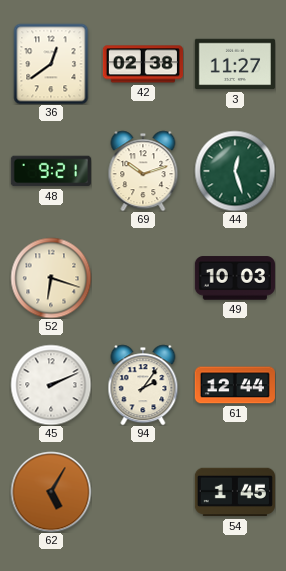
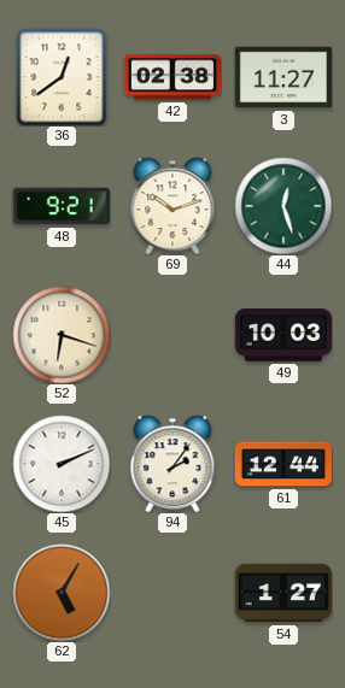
54: 1:45 -> 1:27 (283, 593)
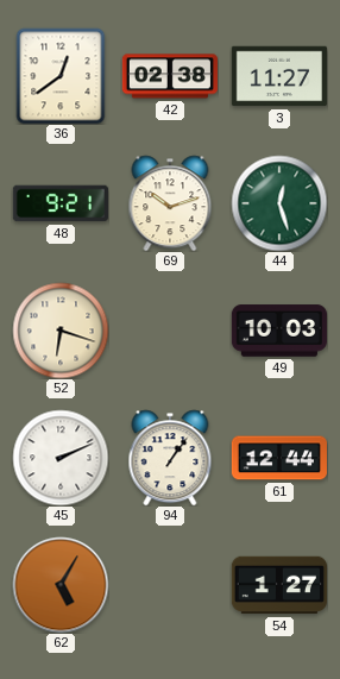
94: 2:06 -> 1:06 (170, 458)
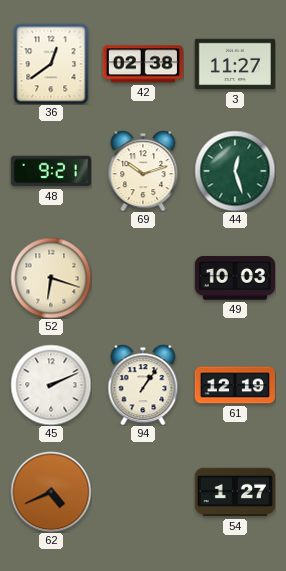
61: 12:44 -> 12:19 (235, 385)
62: 5:05 -> 4:41 (51, 492)
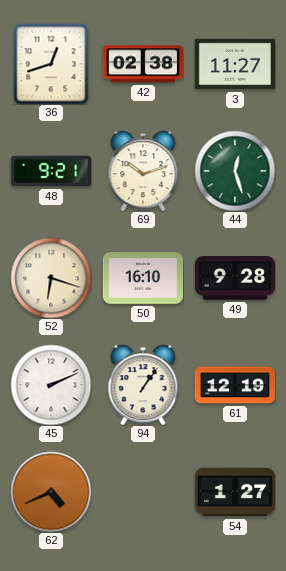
36: 12:39 -> 12:42 (51, 64)
50: none -> 16:10 (143, 279)
49: 10:03 -> 9:28 (235, 278)
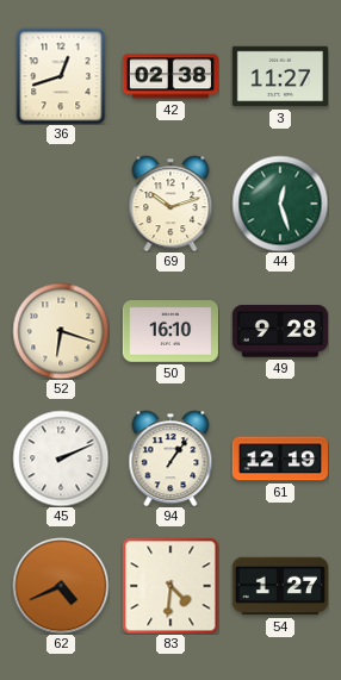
48: 9:21 -> none (51, 171)
83: none -> 4:31 (170, 586)
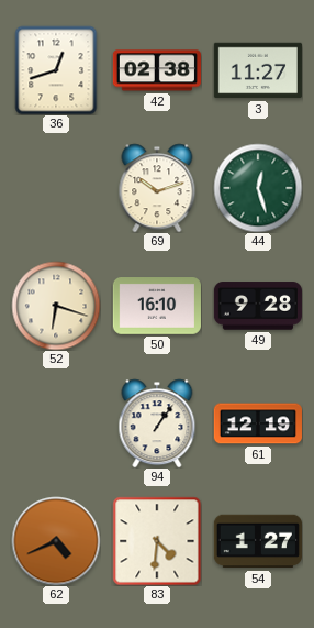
45: 2:11 -> none (61, 458)
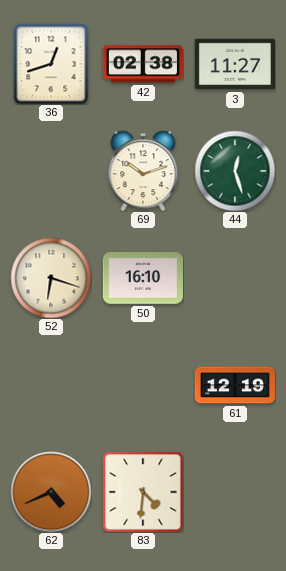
49: 9:28 -> none (258, 306)
94: 1:06 -> none (157, 423)
54: 1:27 -> none (258, 541)
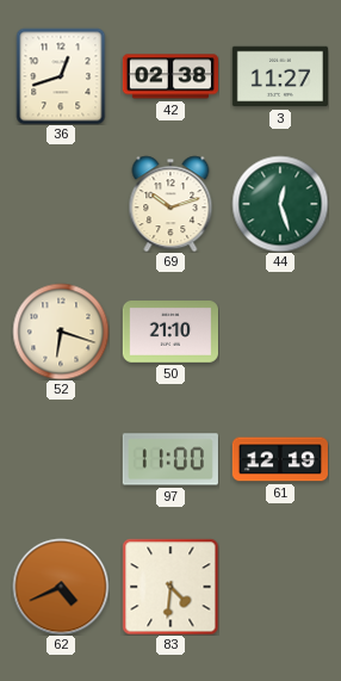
50: 16:10 -> 21:10 (170, 333)
97: none -> 11:00 (170, 459)
